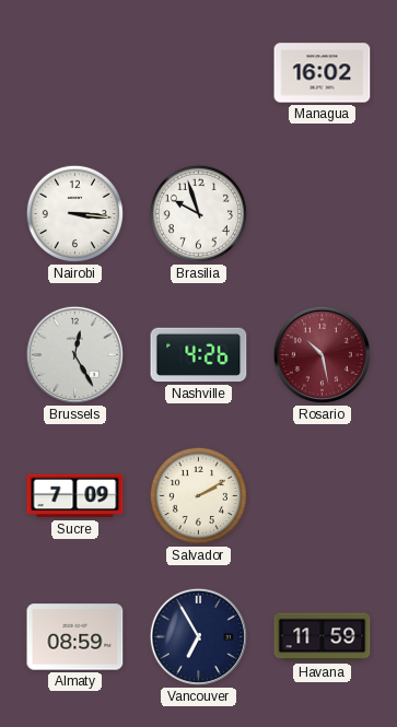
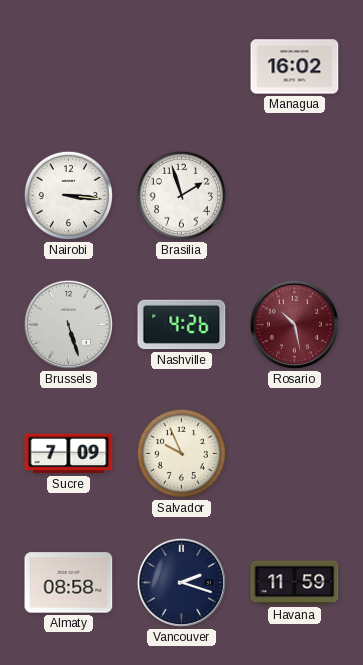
Brasilia: 9:57 -> 1:57 (181, 195)
Brussels: 12:25 -> 5:27 (68, 324)
Salvador: 2:10 -> 9:56 (181, 453)
Almaty: 08:59 -> 08:58 (69, 583)
Vancouver: 6:55 -> 2:18 (181, 582)
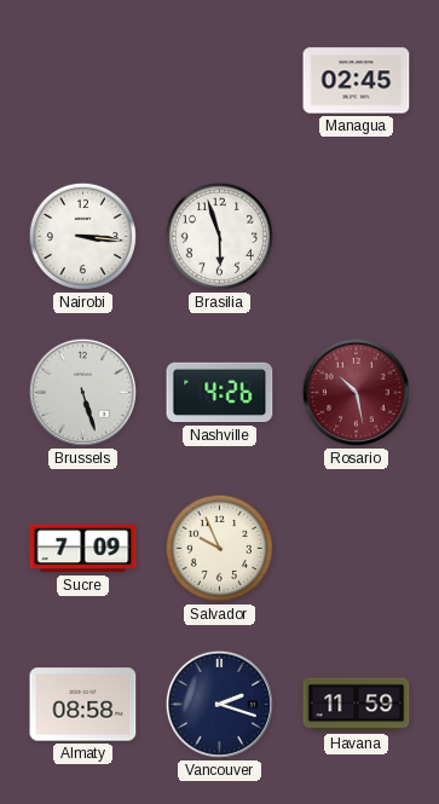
Managua: 16:02 -> 02:45 (357, 81)
Brasilia: 1:57 -> 5:57 (219, 236)
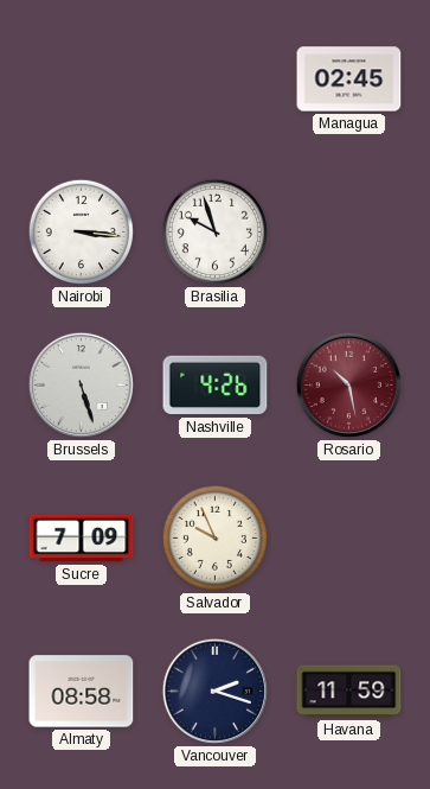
Brasilia: 5:57 -> 9:57 (214, 231)
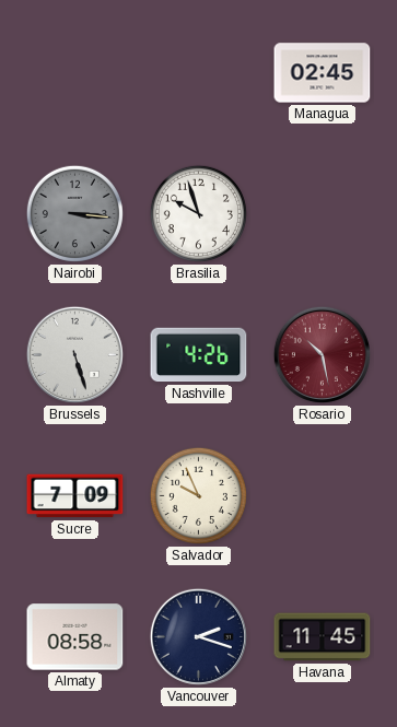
Nairobi dial: white -> grey (74, 213)
Havana: 11:59 -> 11:45 (323, 637)
